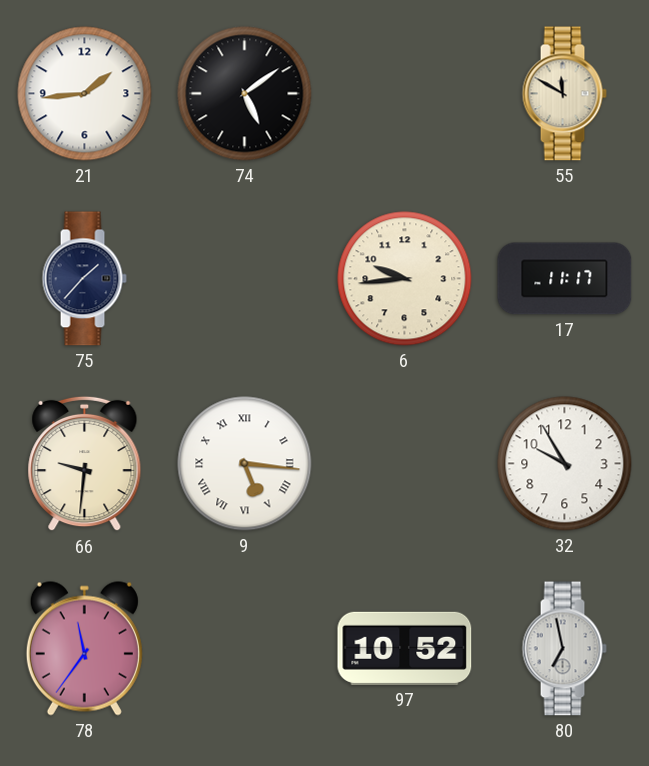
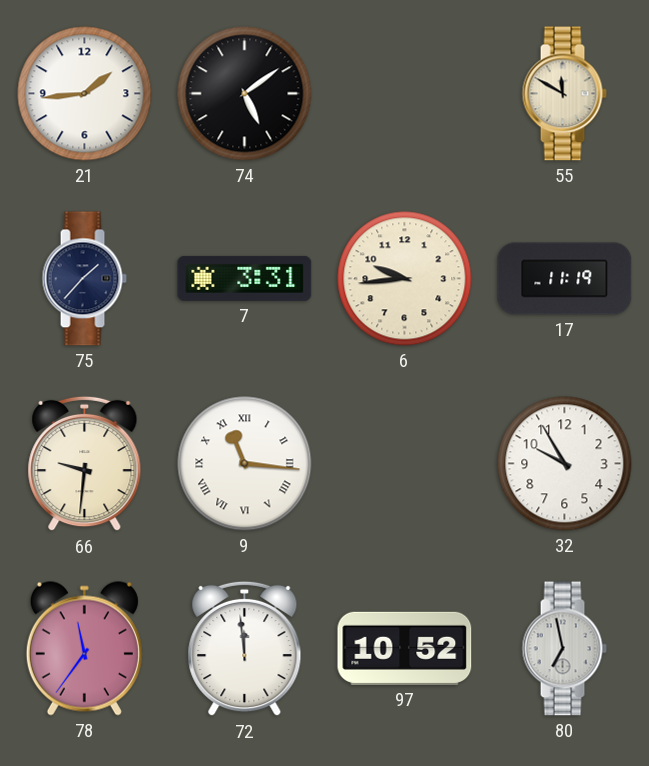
7: none -> 3:31 (245, 278)
17: 11:17 -> 11:19 (565, 279)
9: 5:16 -> 11:16 (245, 464)
72: none -> 11:59 (245, 649)
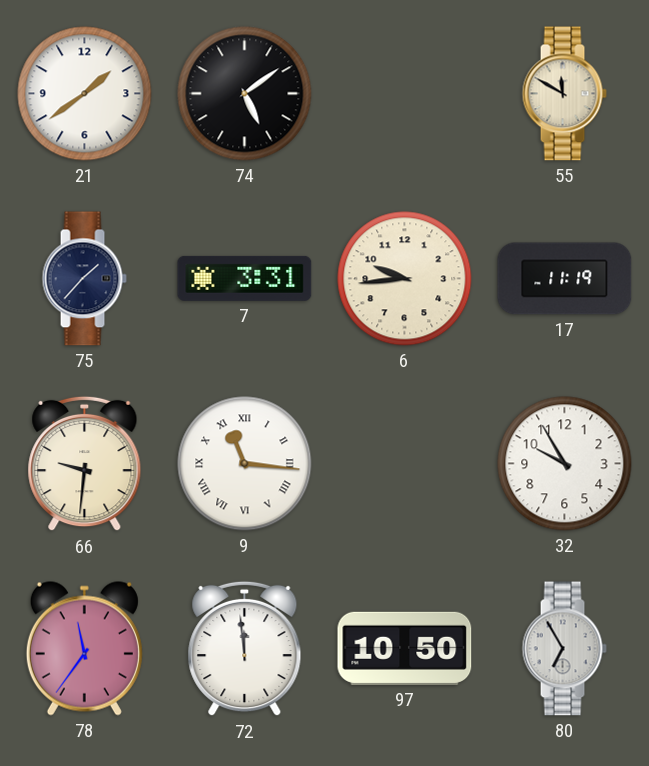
21: 1:44 -> 1:39 (85, 94)
97: 10:52 -> 10:50 (405, 648)
80: 6:58 -> 6:55 (564, 649)
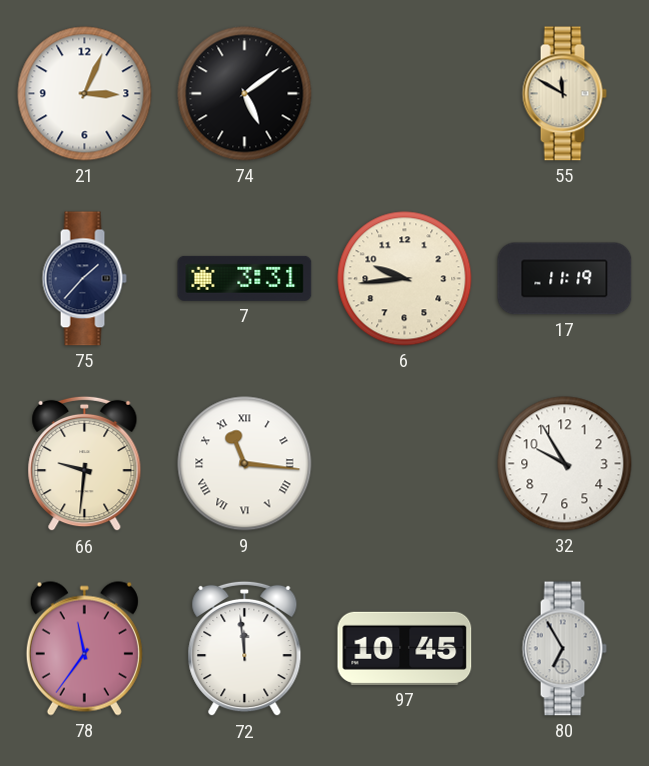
21: 1:39 -> 3:04 (85, 94)
97: 10:50 -> 10:45 (405, 648)
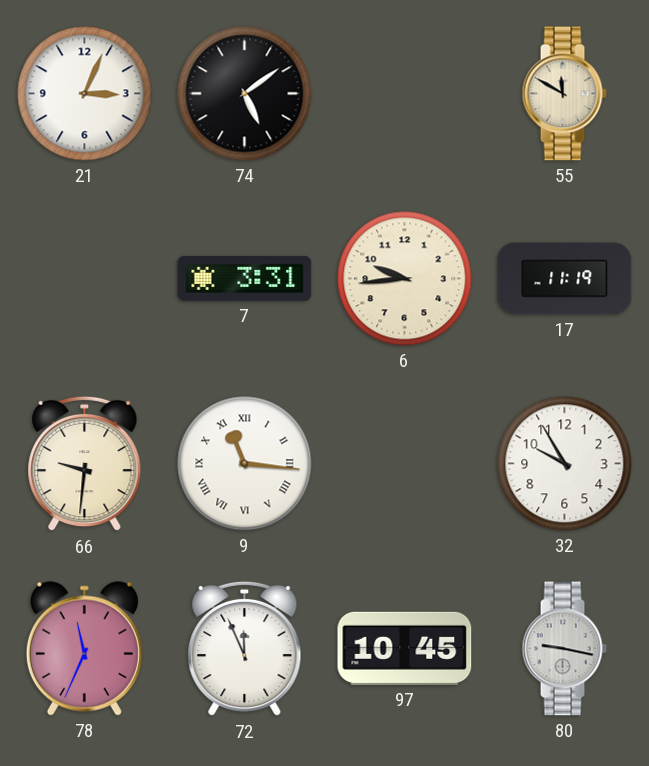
75: 1:37 -> none (84, 279)
78: 11:36 -> 11:34 (84, 648)
72: 11:59 -> 11:56 (245, 649)
80: 6:55 -> 9:17 (564, 649)
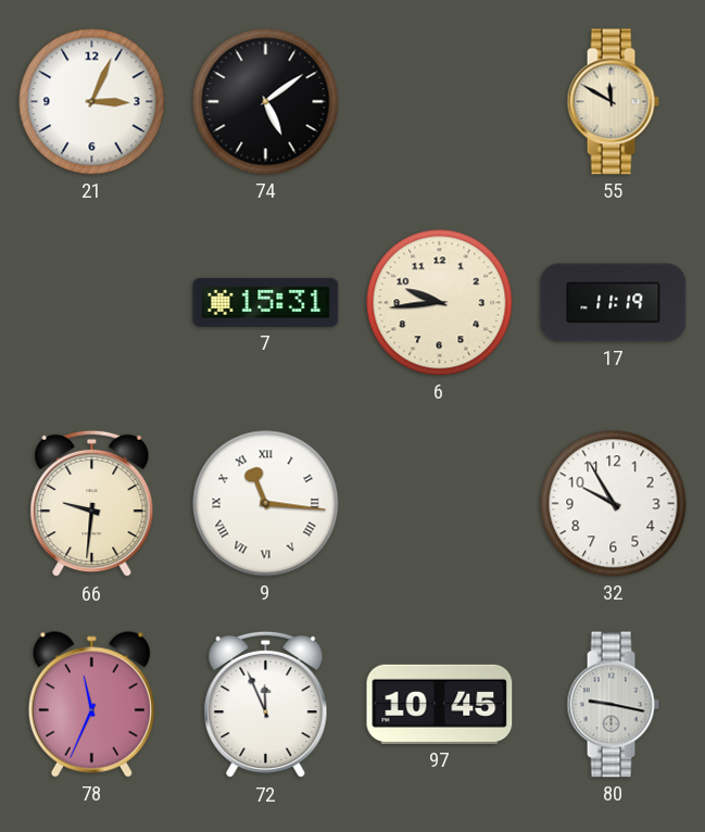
7: 3:31 -> 15:31 (266, 302)
